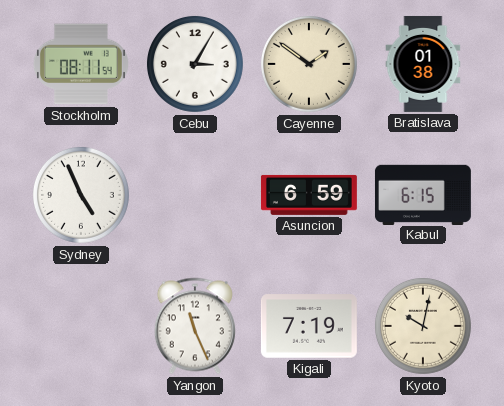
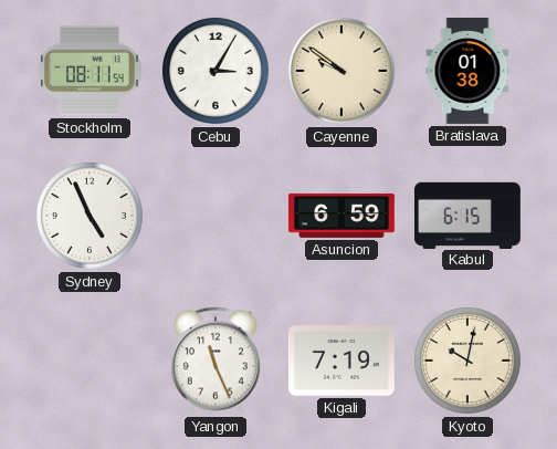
Cayenne: 1:51 -> 9:51 (341, 71)
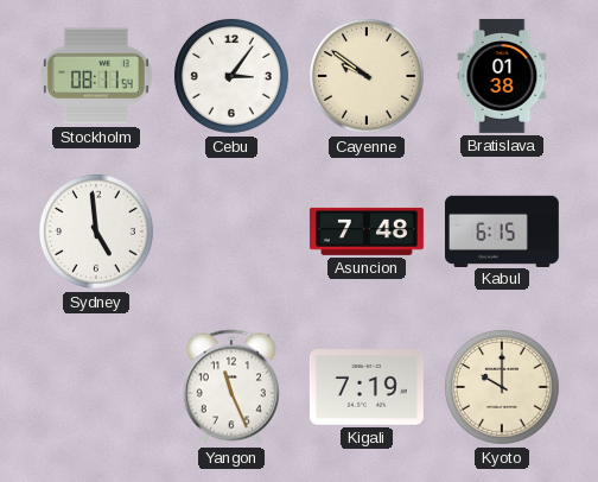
Cebu: 3:05 -> 3:06 (231, 76)
Sydney: 4:56 -> 4:59 (96, 232)
Asuncion: 6:59 -> 7:48 (367, 232)
Kyoto: 10:02 -> 10:00 (502, 387)
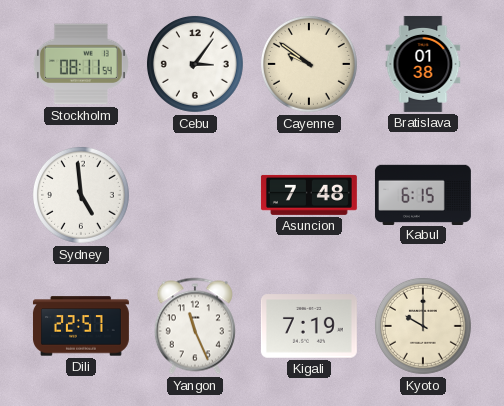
Dili: none -> 22:57 (81, 326)
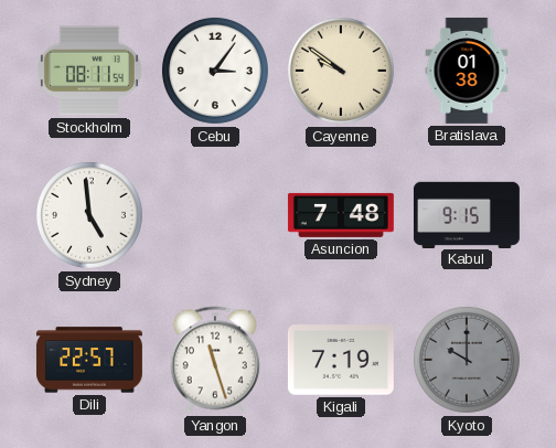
Kabul: 6:15 -> 9:15 (467, 214)
Yangon: 11:26 -> 11:27 (215, 360)
Kyoto dial: cream -> grey (467, 360)
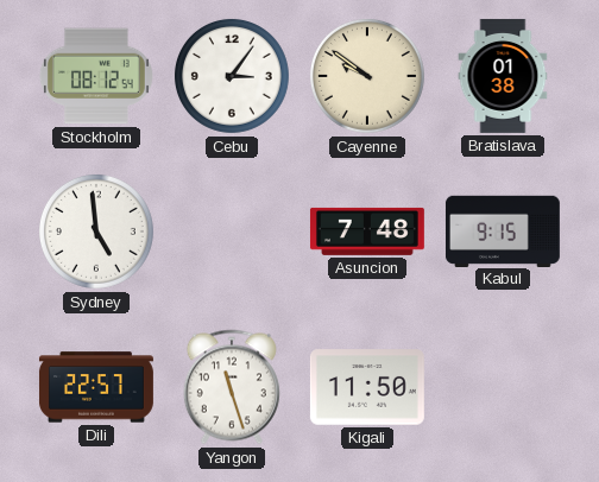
Stockholm: 08:11 -> 08:12 (96, 76)
Kigali: 7:19 -> 11:50 (367, 387)
Kyoto: 10:00 -> none (467, 360)
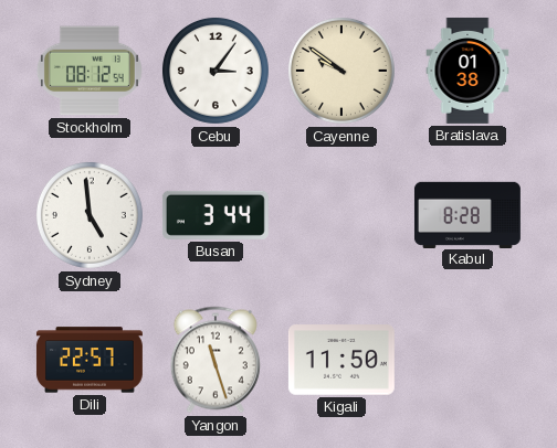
Busan: none -> 3:44 (216, 215)
Asuncion: 7:48 -> none (367, 232)
Kabul: 9:15 -> 8:28 (467, 214)
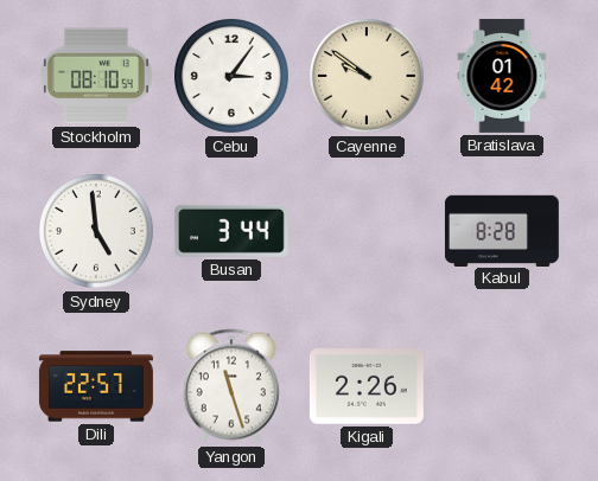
Stockholm: 08:12 -> 08:10 (96, 76)
Bratislava: 01:38 -> 01:42 (502, 76)
Kigali: 11:50 -> 2:26 (367, 386)
